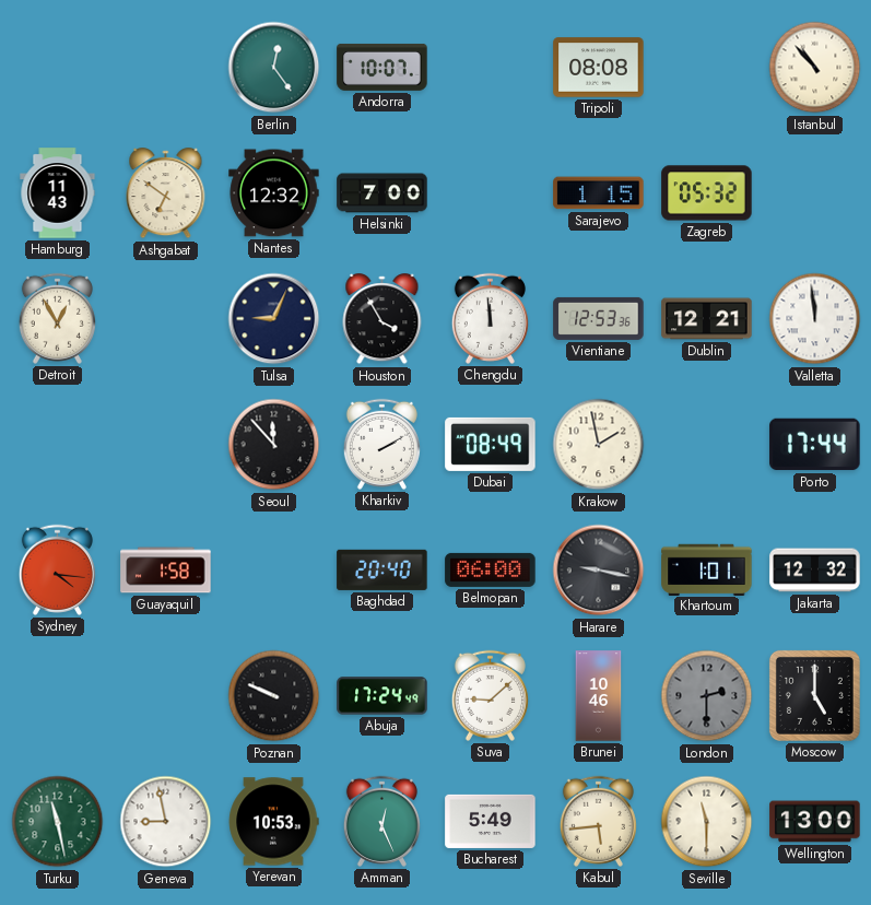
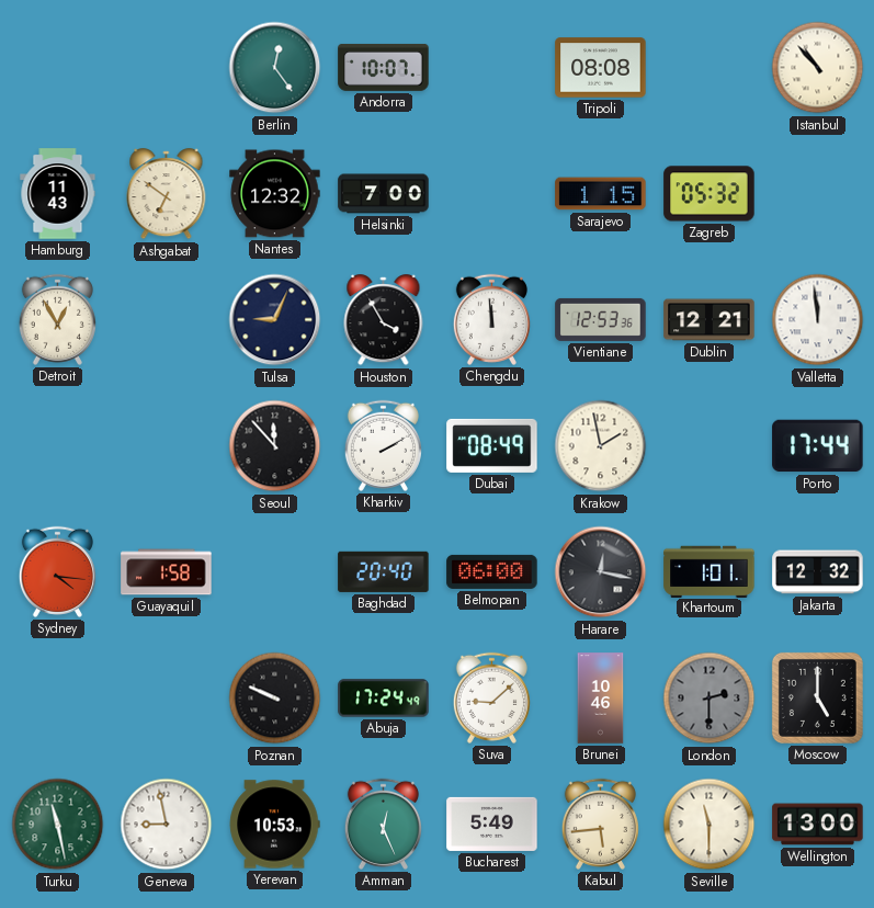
Harare: 9:17 -> 12:17 (601, 572)
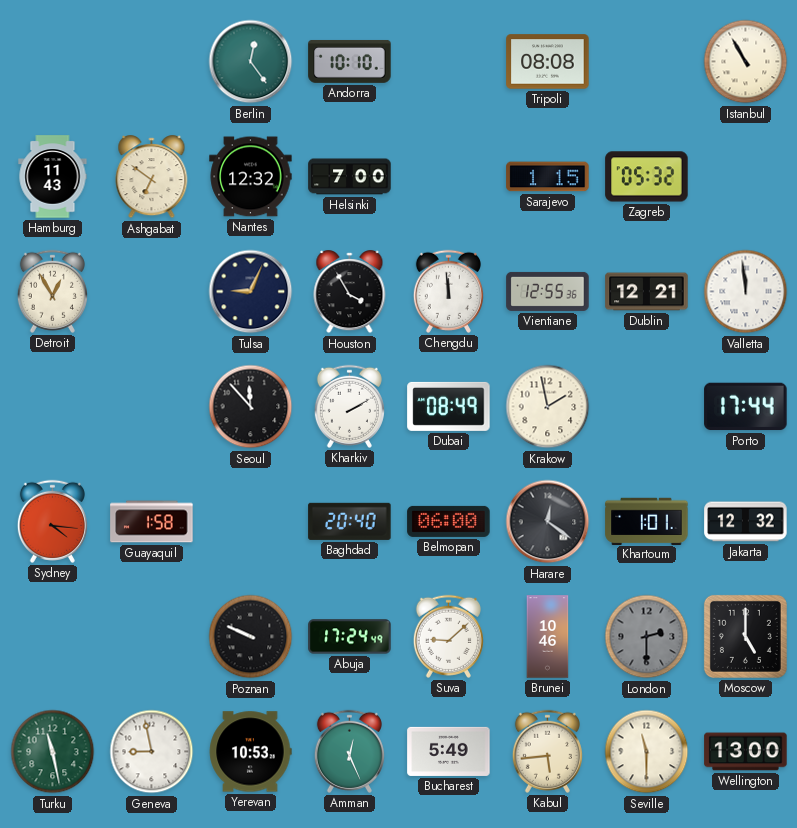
Andorra: 10:07 -> 10:10 (350, 61)
Istanbul: 10:53 -> 10:55 (746, 62)
Vientiane: 12:53 -> 12:55 (548, 291)
Harare: 12:17 -> 12:21 (548, 522)
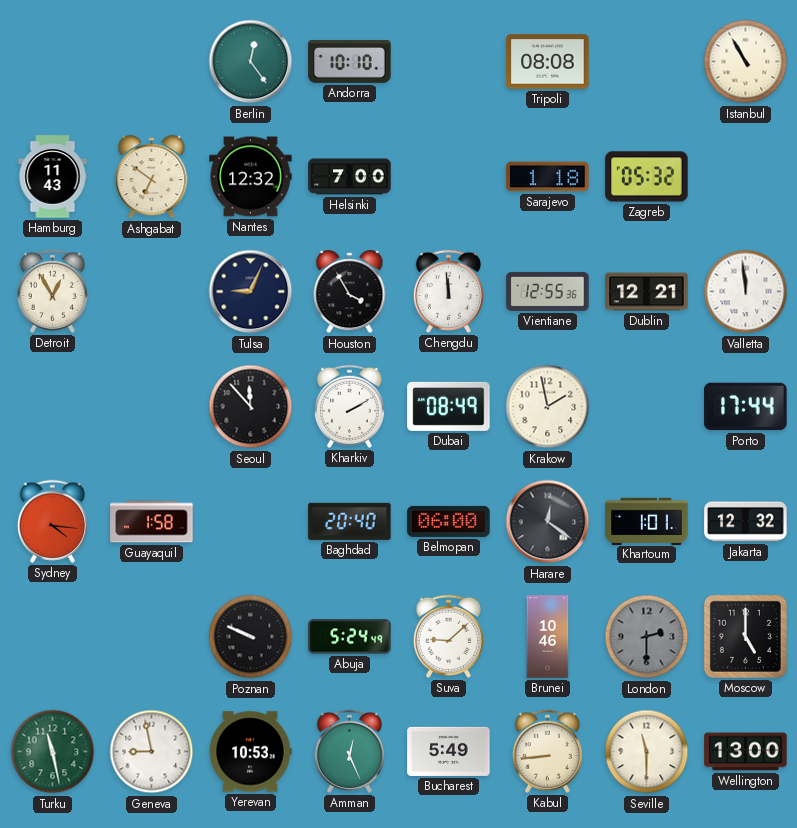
Sarajevo: 1:15 -> 1:18 (548, 177)
Abuja: 17:24 -> 5:24 (350, 637)
Kabul: 5:44 -> 8:44 (547, 751)
